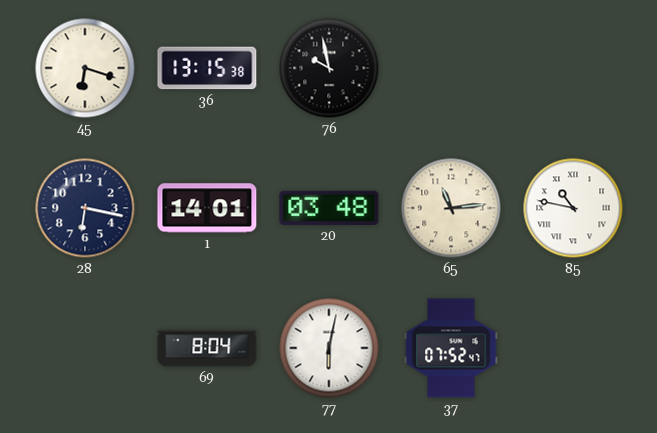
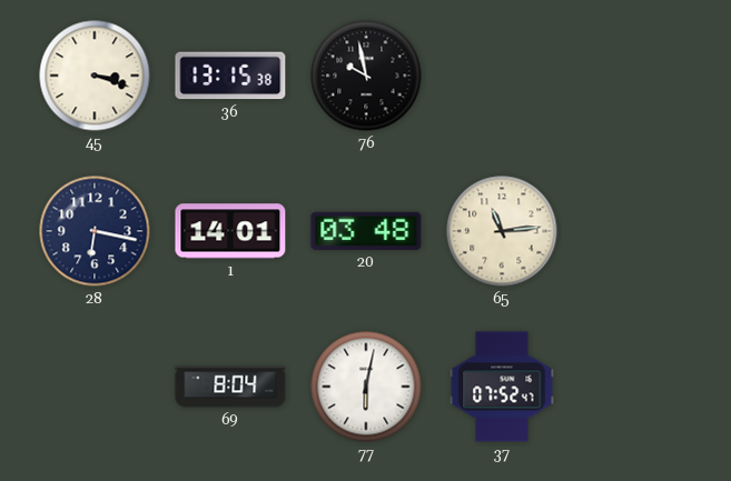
45: 6:18 -> 3:18 (95, 76)
85: 10:47 -> none (573, 208)
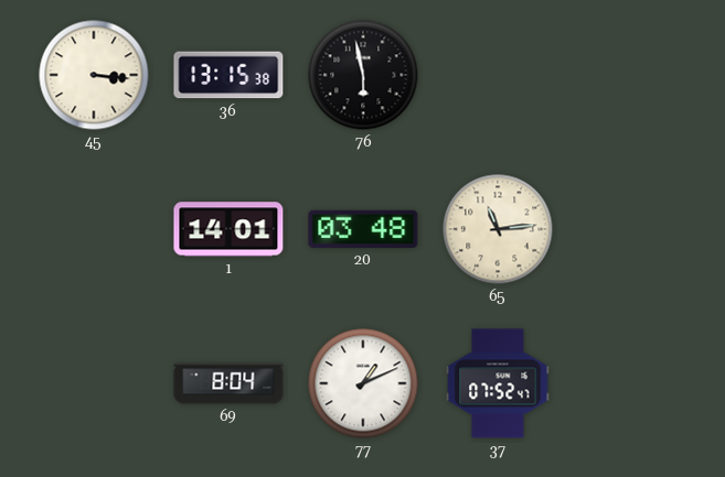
45: 3:18 -> 3:16 (94, 75)
76: 9:58 -> 5:58 (363, 75)
28: 6:17 -> none (95, 231)
77: 6:02 -> 1:11 (363, 383)
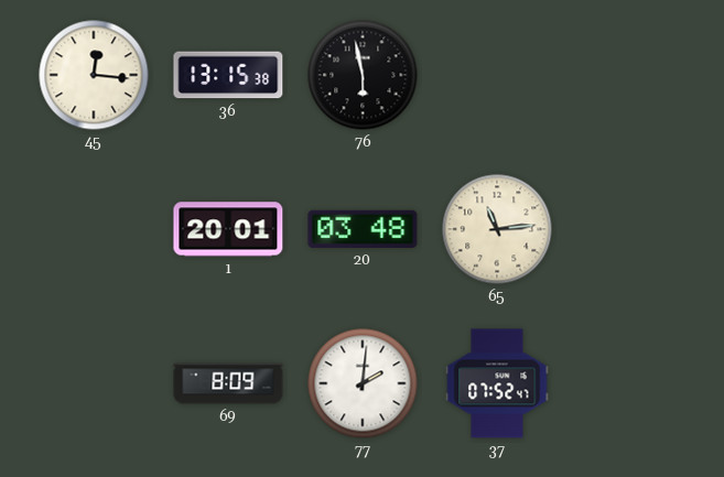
45: 3:16 -> 12:16 (94, 75)
1: 14:01 -> 20:01 (228, 229)
69: 8:04 -> 8:09 (228, 383)
77: 1:11 -> 2:01 (363, 383)
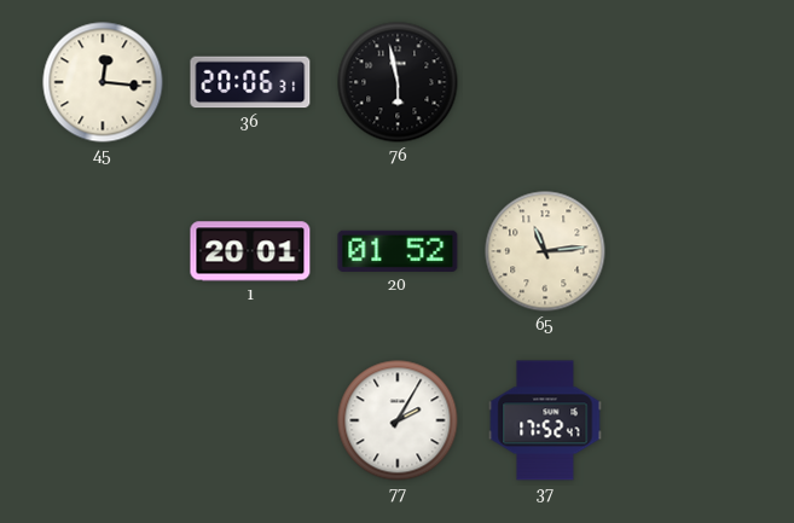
36: 13:15 -> 20:06 (250, 82)
20: 03:48 -> 01:52 (398, 251)
69: 8:09 -> none (228, 383)
77: 2:01 -> 2:05 (398, 420)
37: 07:52 -> 17:52 (545, 420)
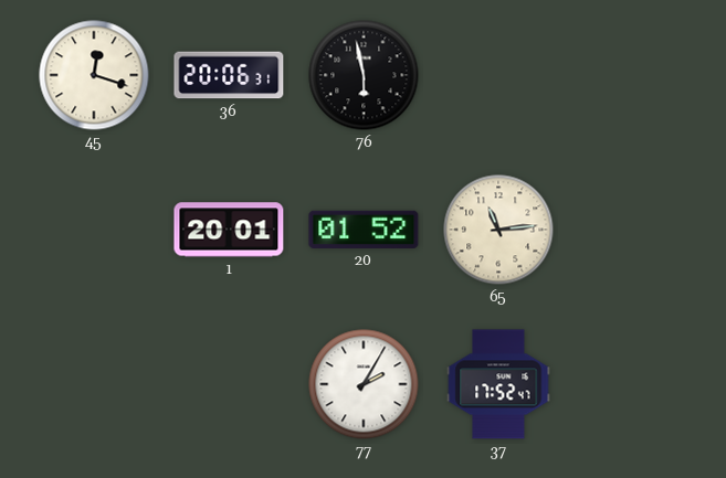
45: 12:16 -> 12:18 (94, 75)
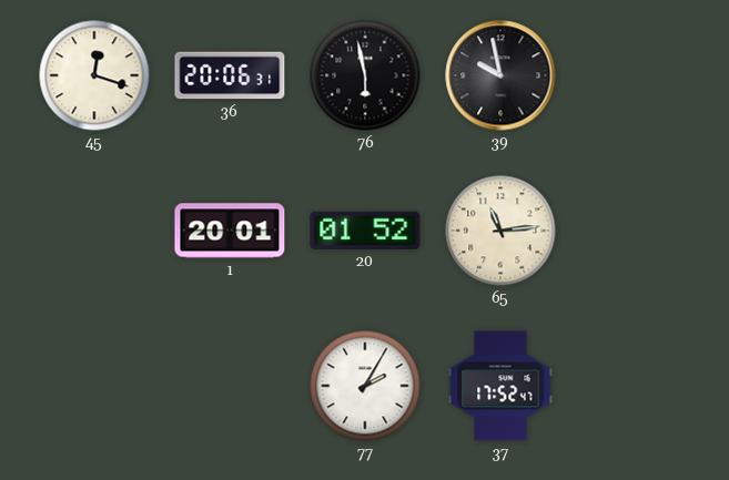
39: none -> 9:58 (500, 75)
